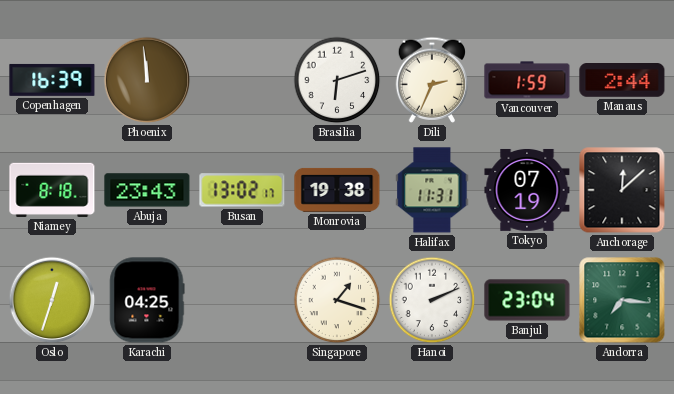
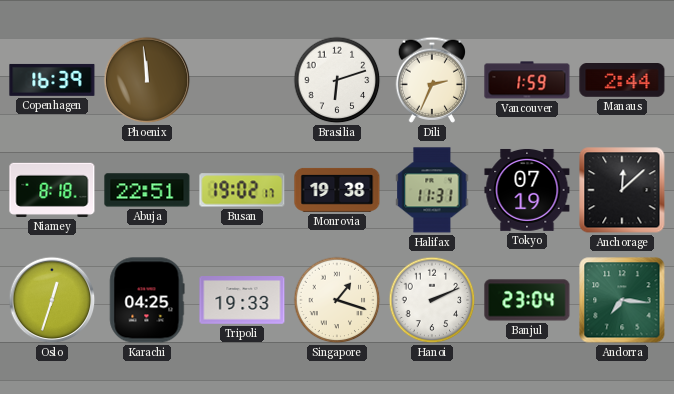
Abuja: 23:43 -> 22:51 (147, 190)
Busan: 13:02 -> 19:02 (242, 190)
Tripoli: none -> 19:33 (242, 301)
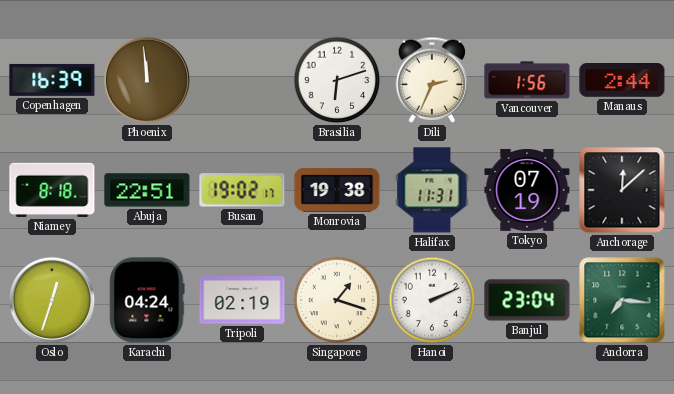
Vancouver: 1:59 -> 1:56 (527, 80)
Karachi: 04:25 -> 04:24 (147, 300)
Tripoli: 19:33 -> 02:19 (242, 301)
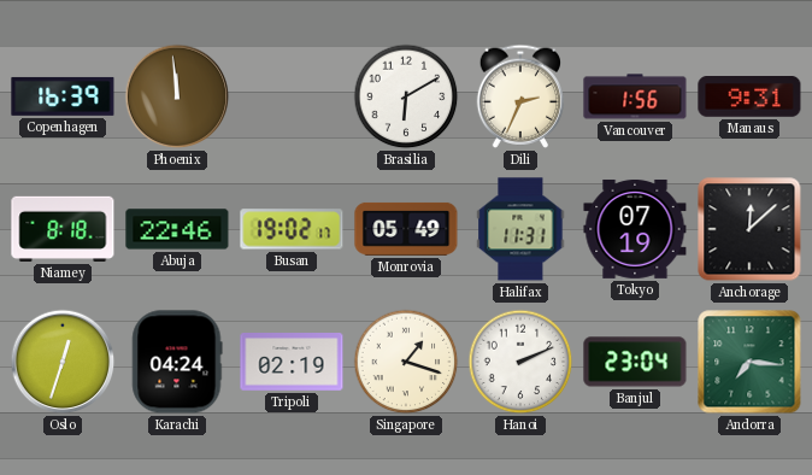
Brasilia: 6:12 -> 6:10 (406, 96)
Manaus: 2:44 -> 9:31 (749, 98)
Abuja: 22:51 -> 22:46 (177, 229)
Monrovia: 19:38 -> 05:49 (406, 229)
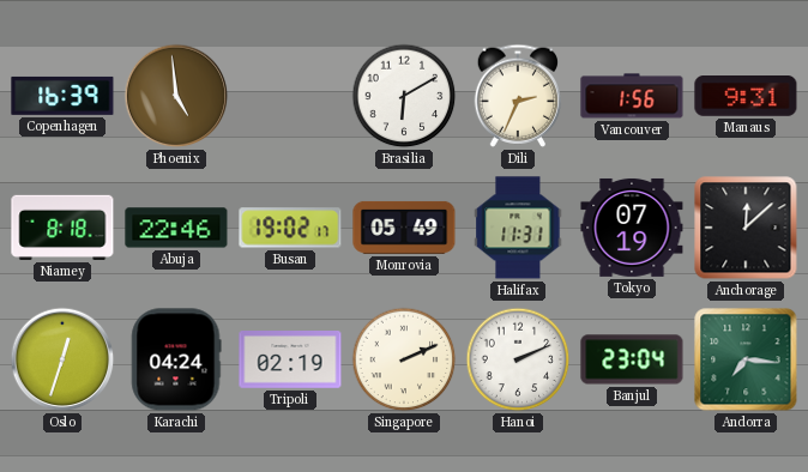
Phoenix: 11:59 -> 4:59 (176, 96)
Singapore: 1:18 -> 2:11 (404, 359)
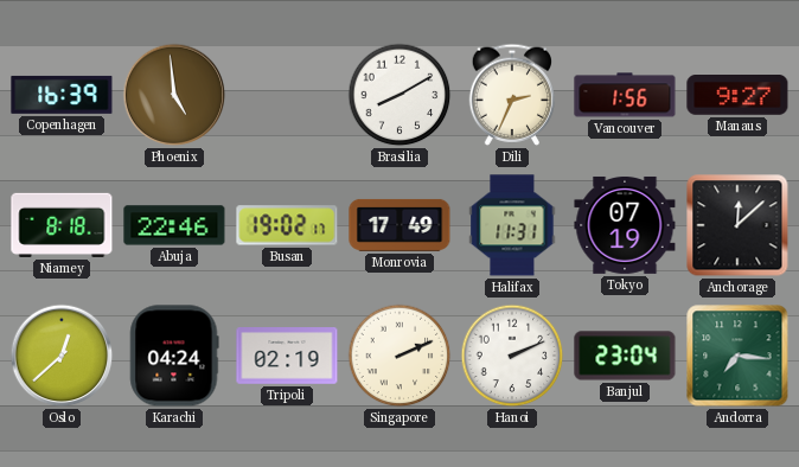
Brasilia: 6:10 -> 8:10 (399, 95)
Manaus: 9:31 -> 9:27 (737, 96)
Monrovia: 05:49 -> 17:49 (399, 225)
Oslo: 12:33 -> 12:38 (62, 356)
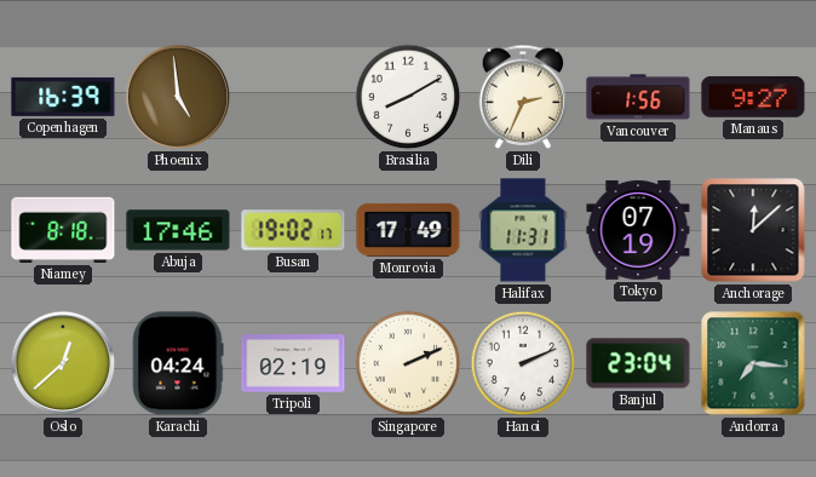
Abuja: 22:46 -> 17:46 (178, 230)
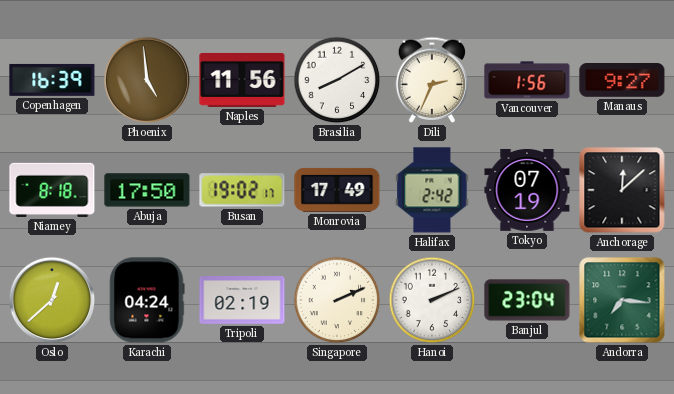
Naples: none -> 11:56 (242, 80)
Abuja: 17:46 -> 17:50 (147, 190)
Halifax: 11:31 -> 2:42 (432, 190)
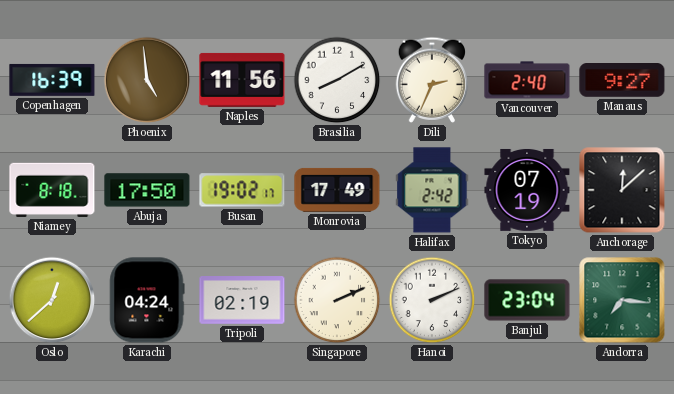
Vancouver: 1:56 -> 2:40 (527, 80)
